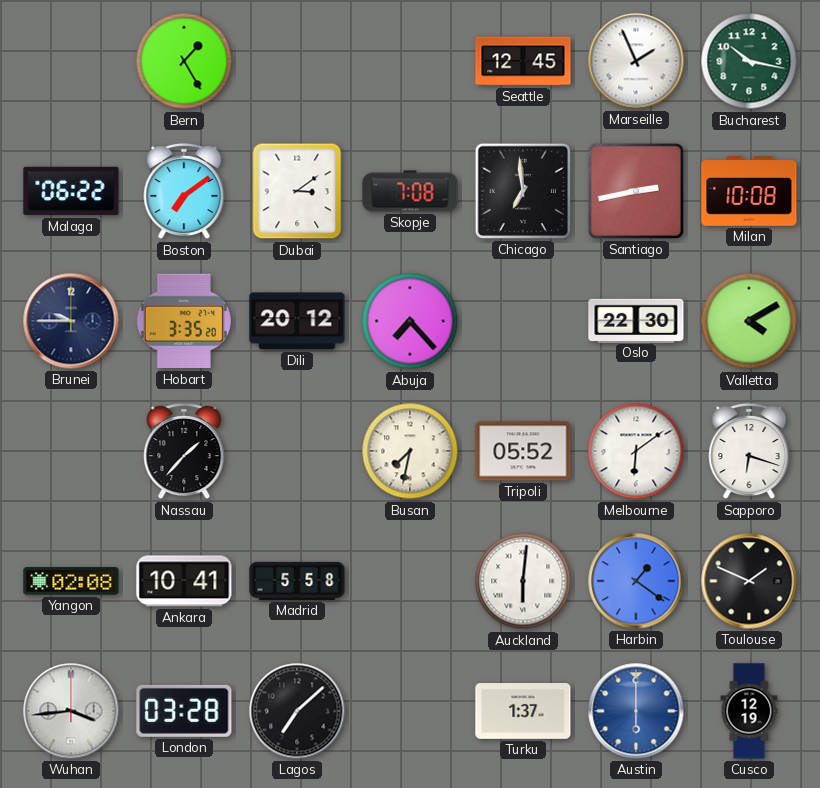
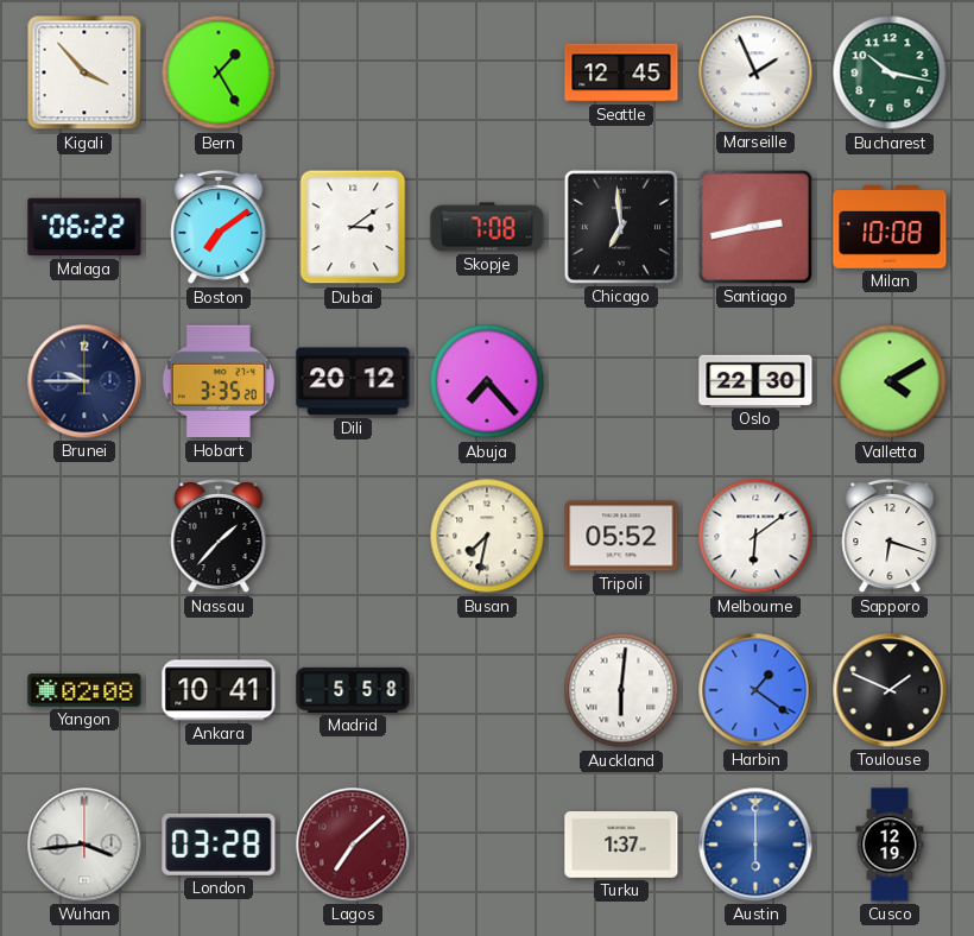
Kigali: none -> 3:53 (84, 72)
Lagos dial: black -> burgundy (353, 845)
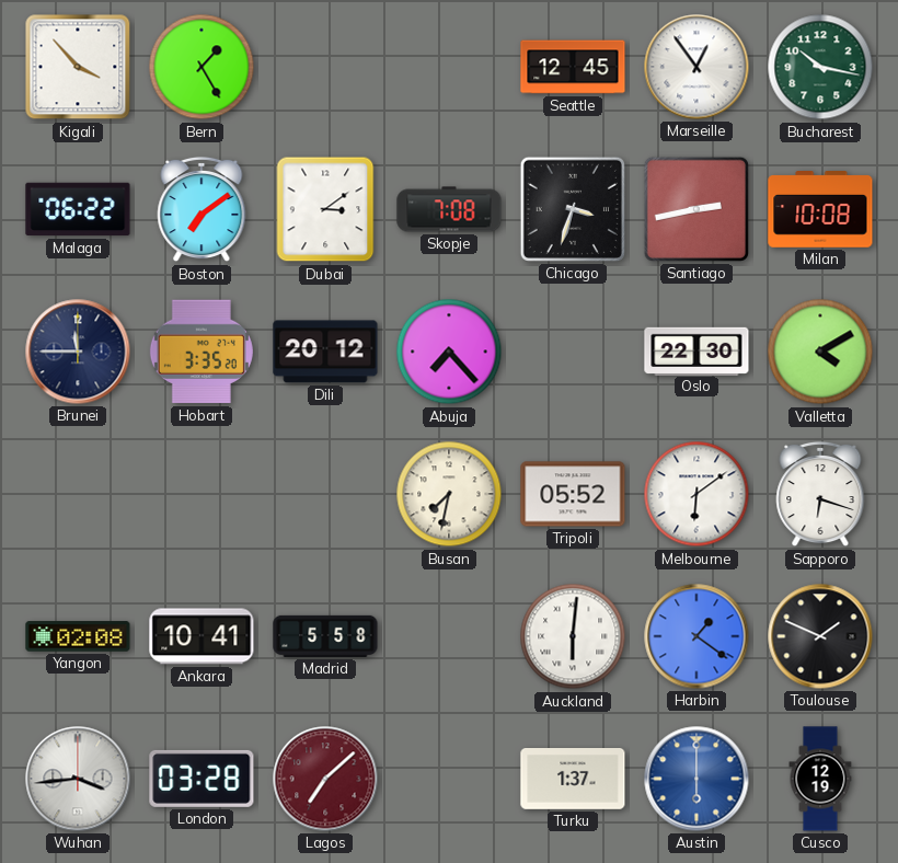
Marseille: 1:56 -> 12:54 (696, 67)
Chicago: 6:59 -> 3:33 (573, 209)
Brunei: 9:45 -> 11:45 (78, 352)
Nassau: 1:37 -> none (219, 536)
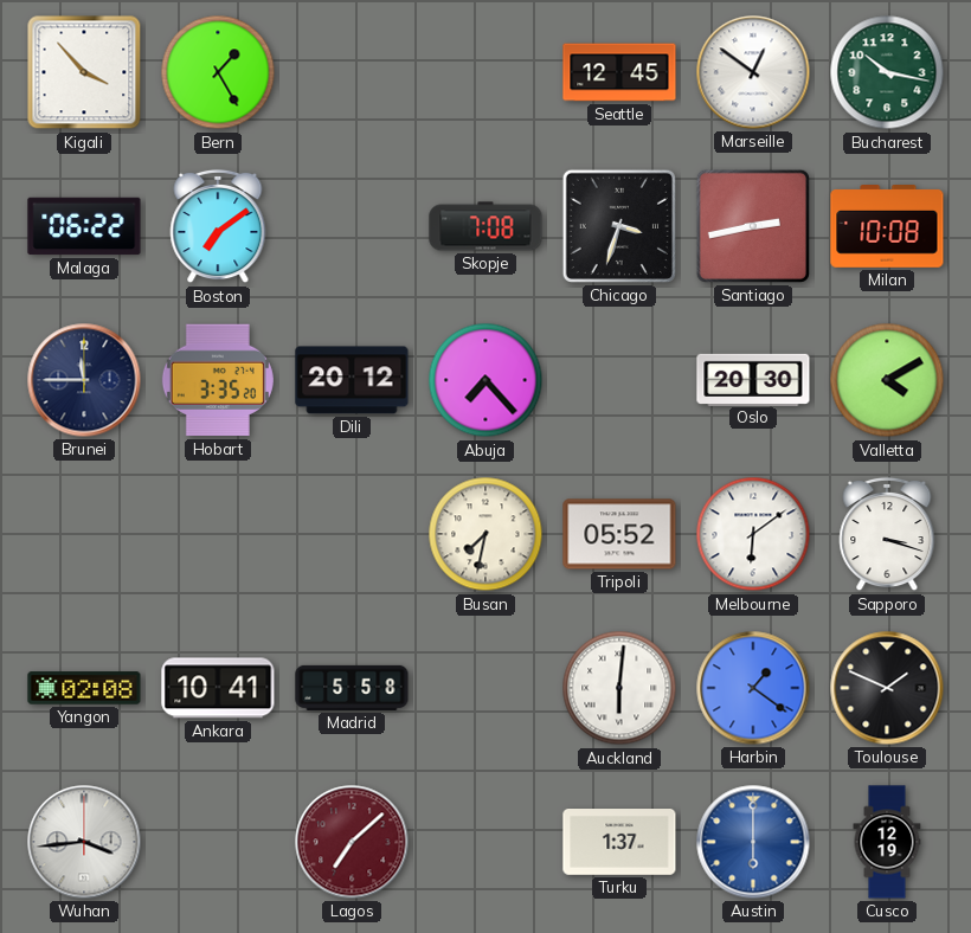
Marseille: 12:54 -> 12:51 (753, 72)
Dubai: 3:09 -> none (325, 209)
Oslo: 22:30 -> 20:30 (753, 379)
Sapporo: 6:18 -> 3:18 (887, 534)
London: 03:28 -> none (202, 779)
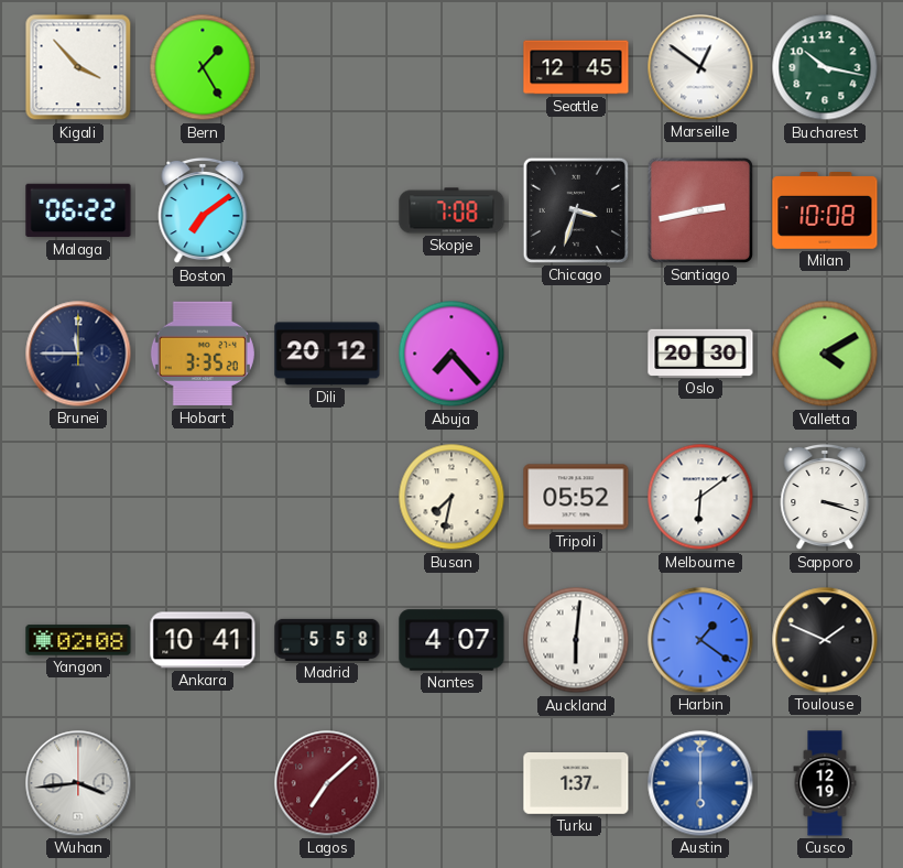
Nantes: none -> 4:07 (452, 640)
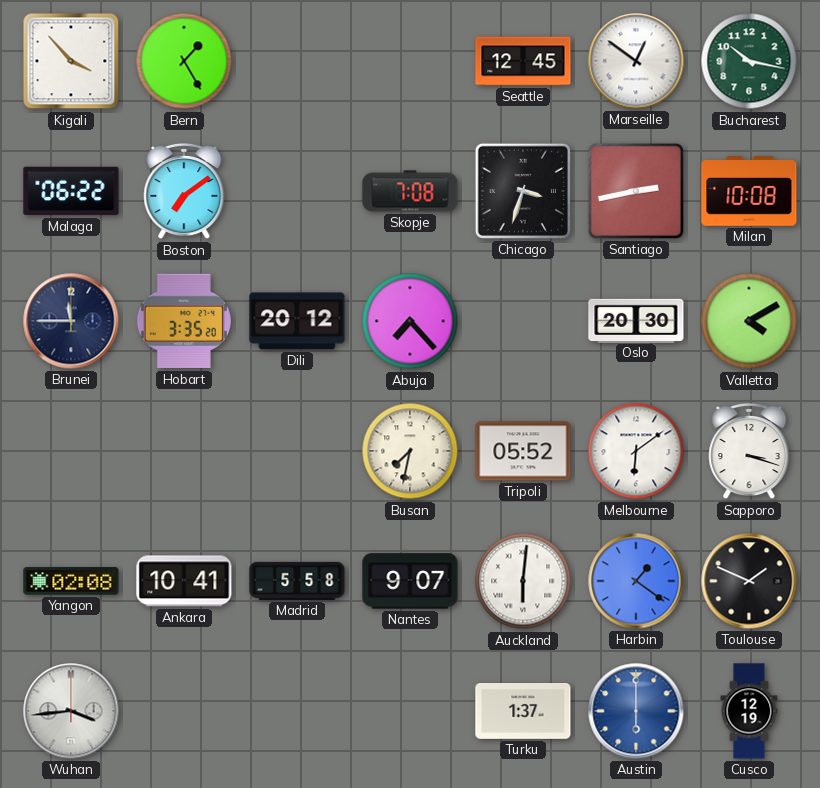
Nantes: 4:07 -> 9:07 (410, 581)
Lagos: 7:08 -> none (327, 783)
